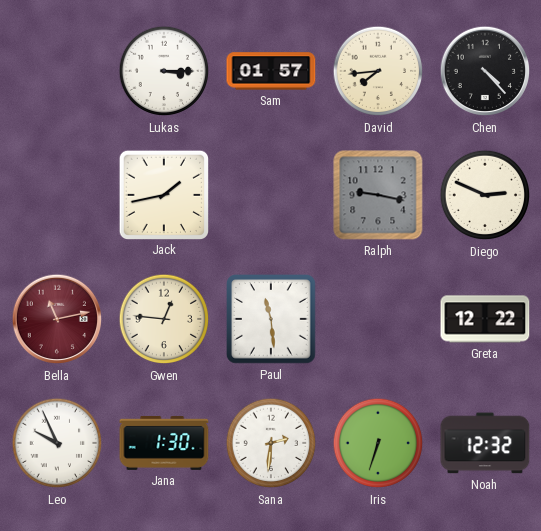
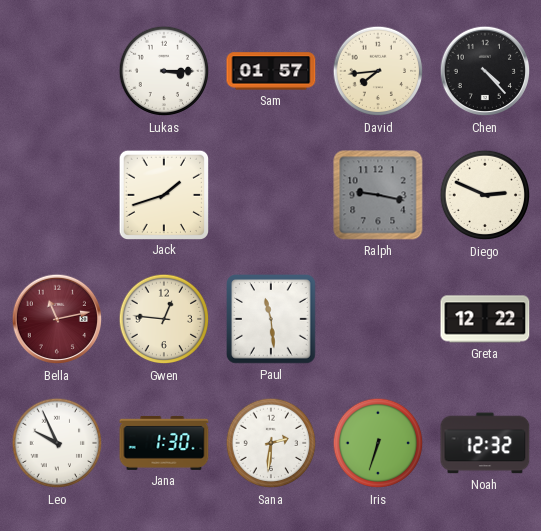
Jack: 1:43 -> 1:42 (163, 194)
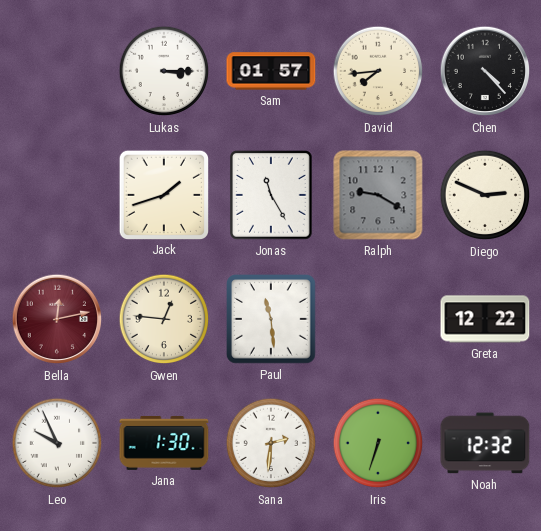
Jonas: none -> 11:25 (272, 196)
Ralph: 9:17 -> 9:20 (378, 195)
Bella: 11:13 -> 12:13 (57, 319)
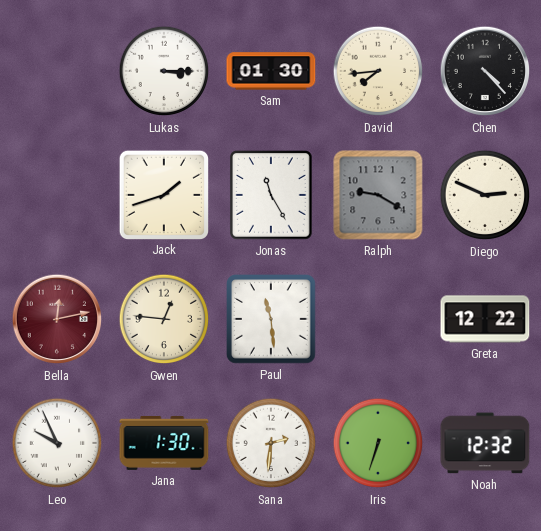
Sam: 01:57 -> 01:30 (271, 71)
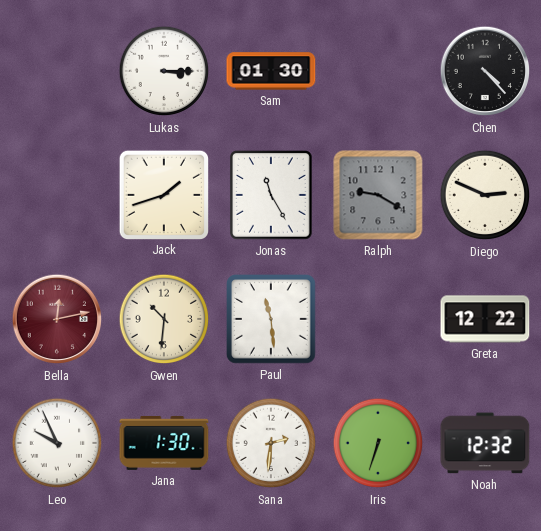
David: 7:44 -> none (378, 71)
Gwen: 12:46 -> 10:31 (164, 319)
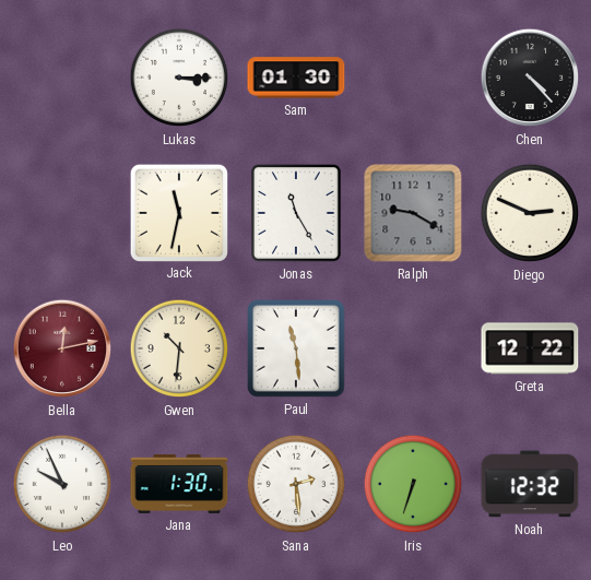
Jack: 1:42 -> 11:32 (178, 212)
Sana: 2:31 -> 2:29 (296, 484)
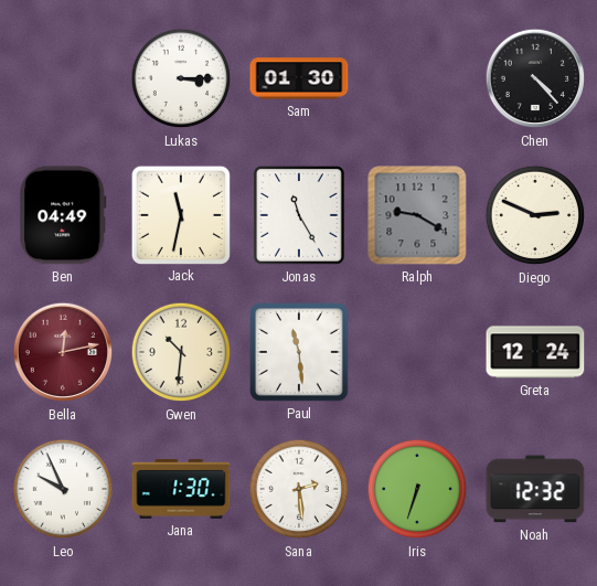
Ben: none -> 04:49 (63, 215)
Greta: 12:22 -> 12:24 (535, 352)
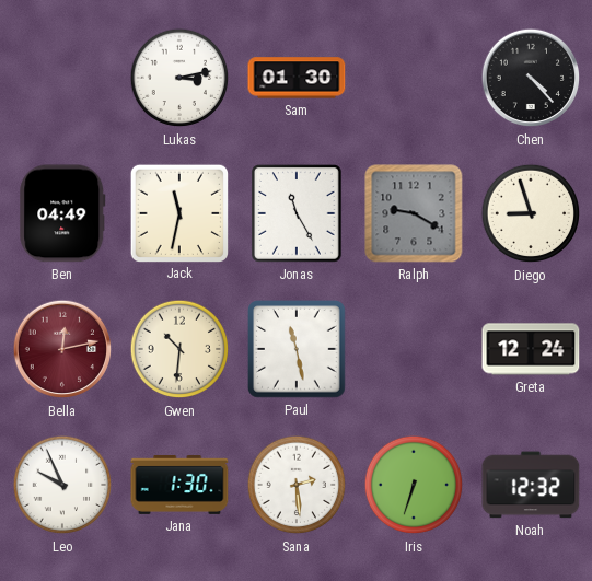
Lukas: 3:15 -> 3:13 (179, 78)
Diego: 2:49 -> 8:57 (531, 213)
Paul: 11:29 -> 11:28 (298, 350)
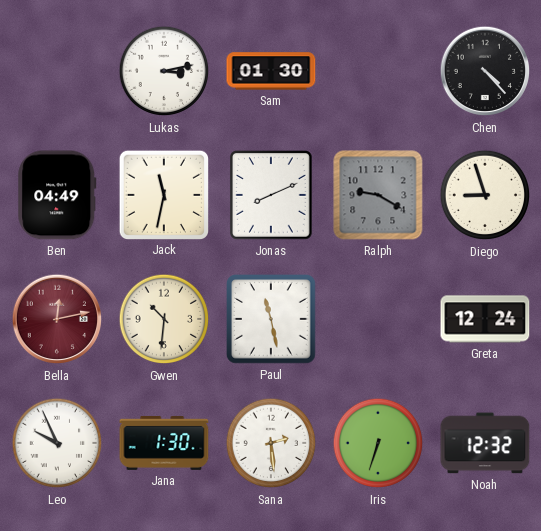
Jonas: 11:25 -> 8:11 (272, 196)
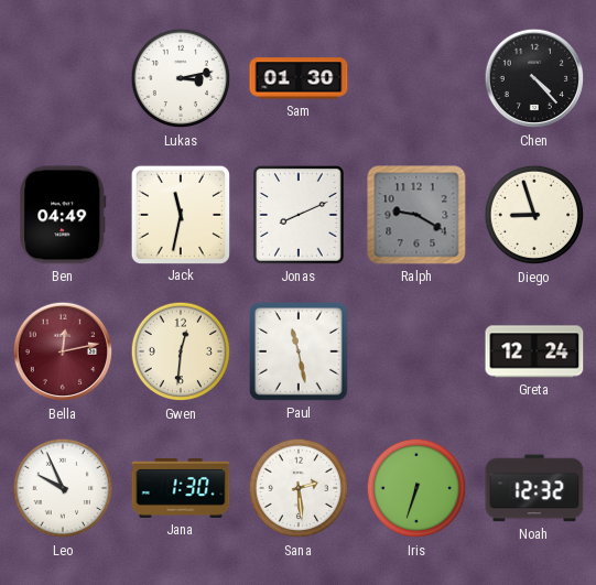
Gwen: 10:31 -> 12:31 (181, 351)
